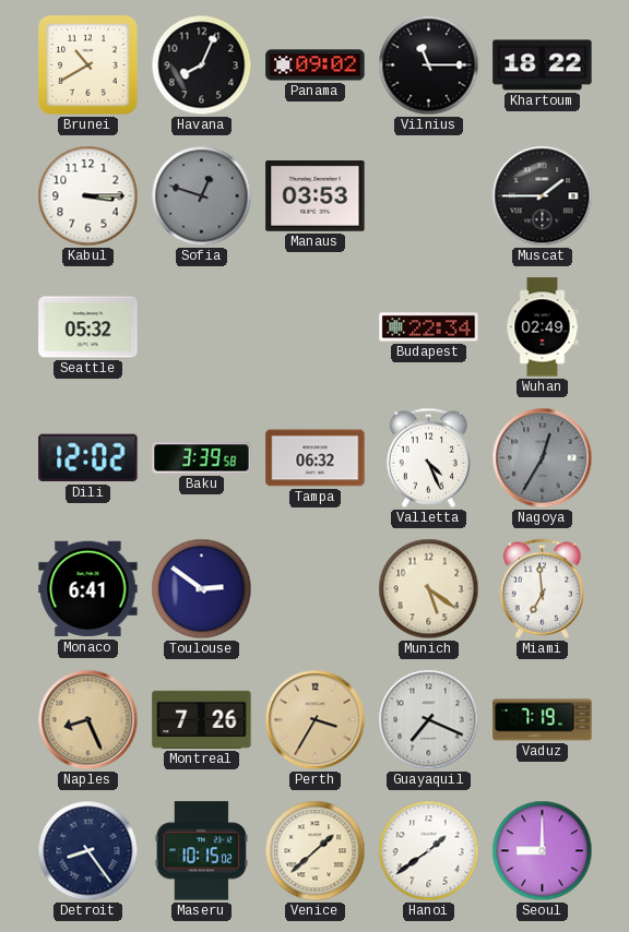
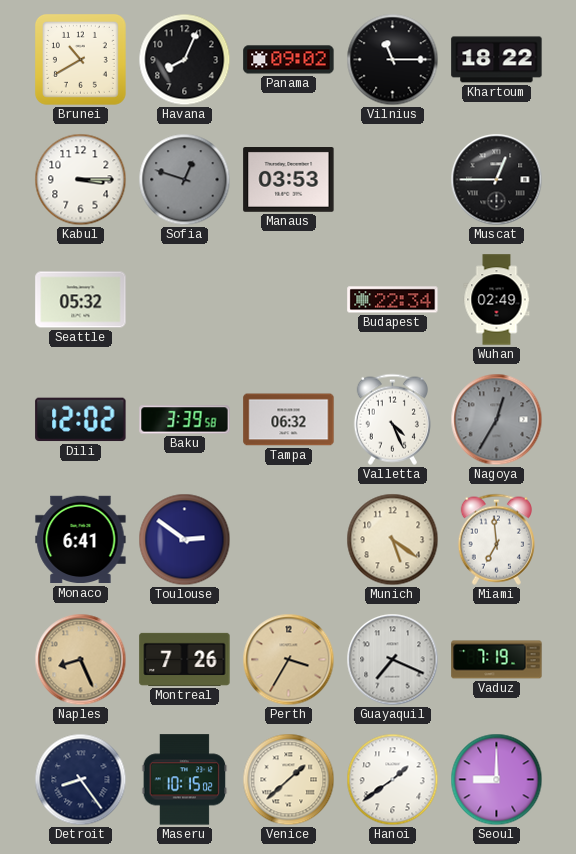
Muscat: 1:45 -> 12:45 (497, 180)
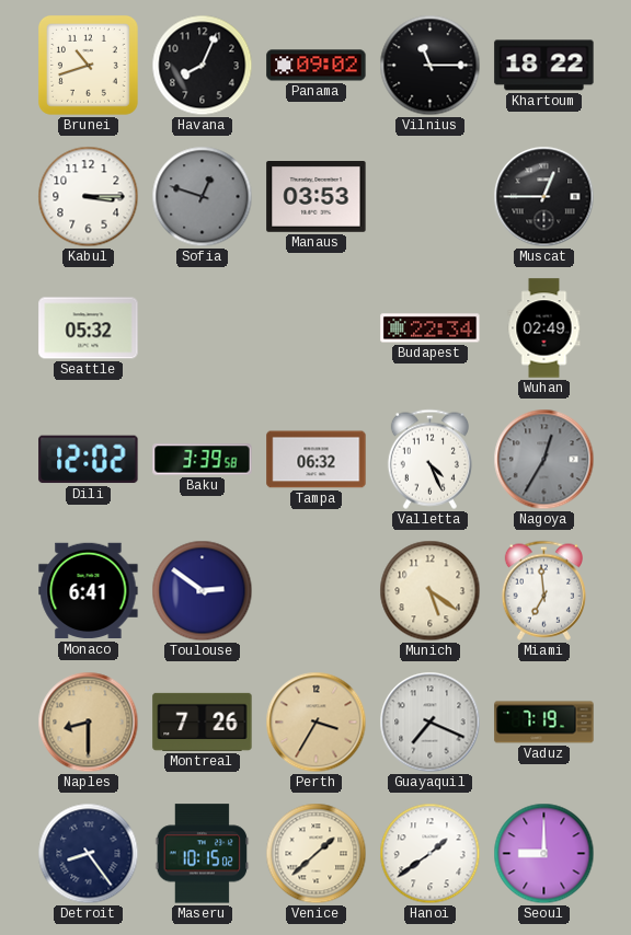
Brunei: 10:40 -> 10:42 (88, 65)
Naples: 8:26 -> 8:30 (89, 723)
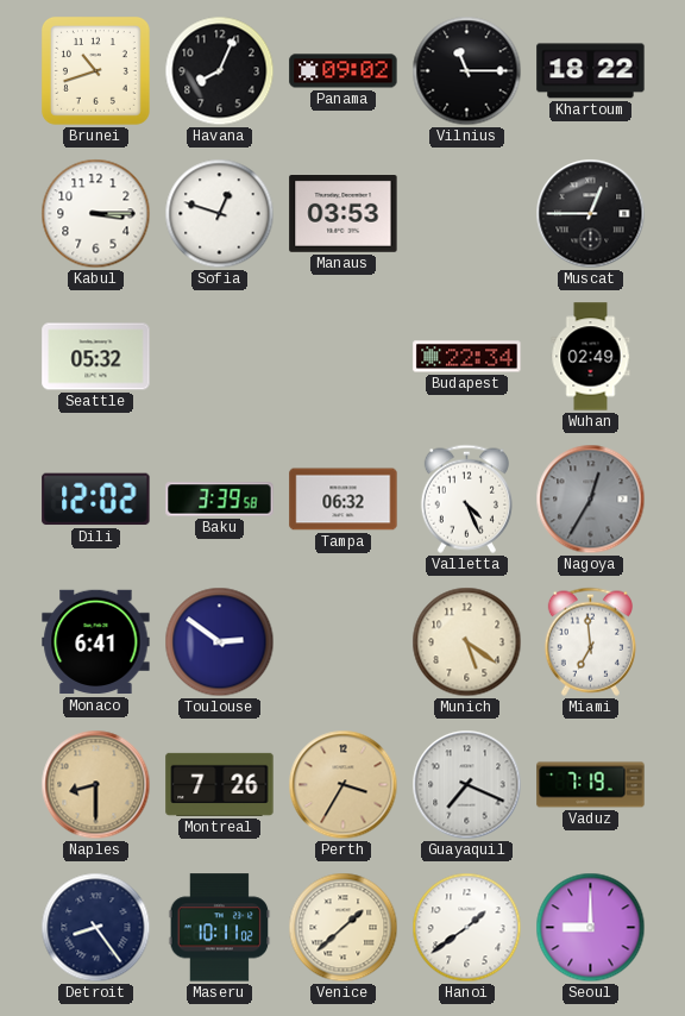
Sofia dial: grey -> white (220, 214)
Maseru: 10:15 -> 10:11 (220, 928)
